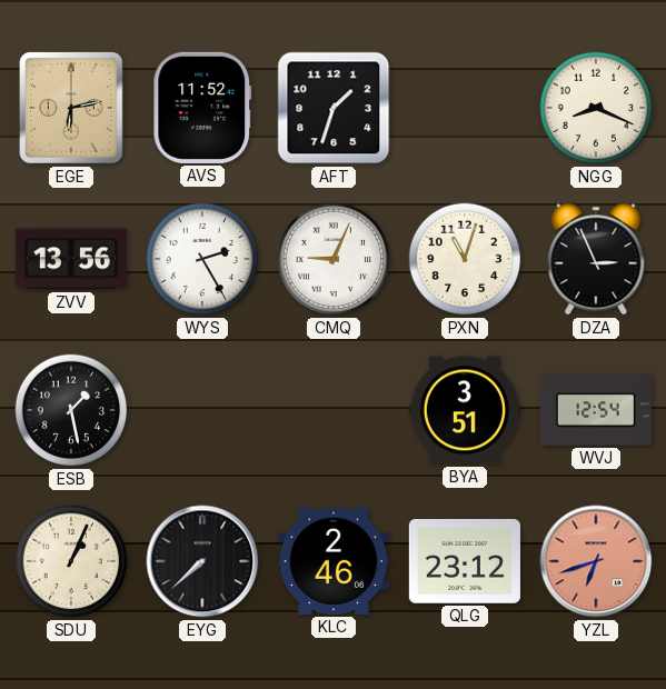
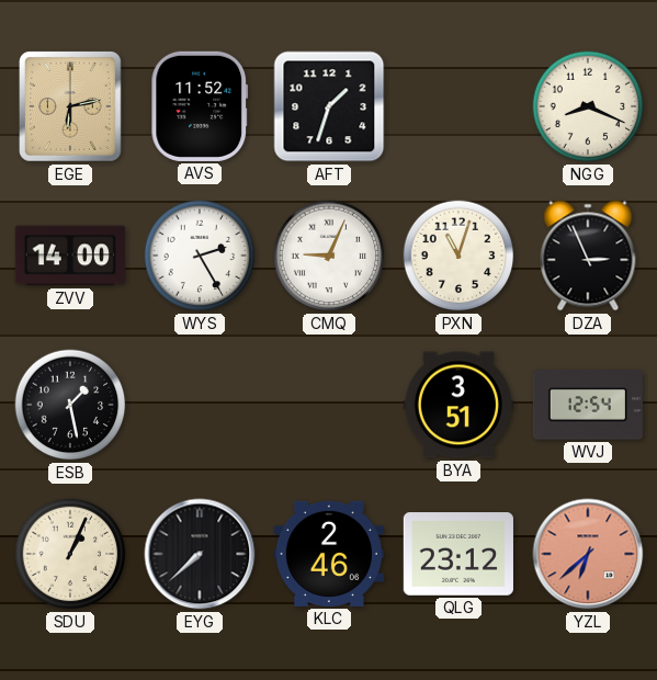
ZVV: 13:56 -> 14:00 (70, 256)
YZL: 6:42 -> 6:38 (588, 554)
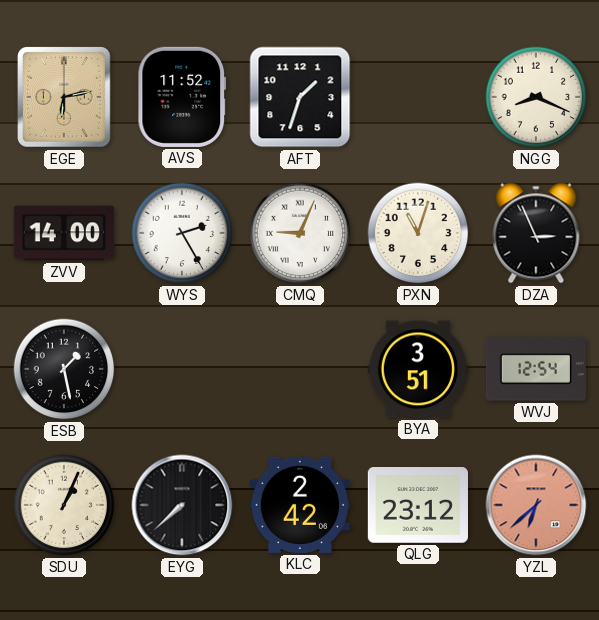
KLC: 2:46 -> 2:42 (300, 505)
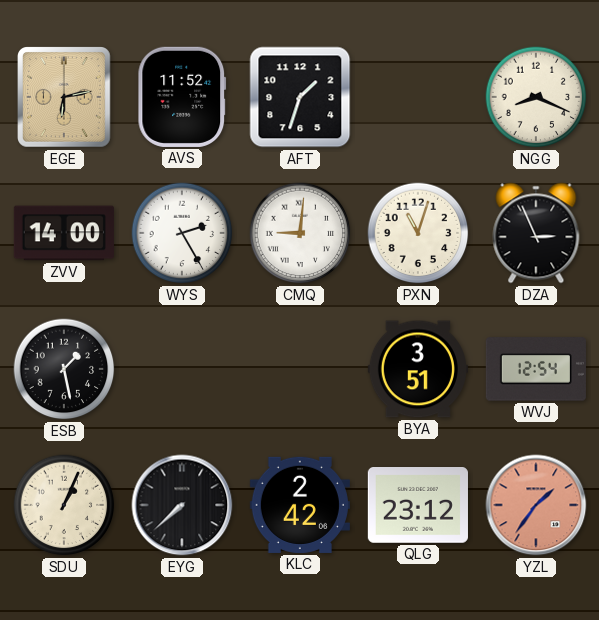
CMQ: 9:04 -> 9:01 (300, 233)
YZL: 6:38 -> 1:36 (536, 505)
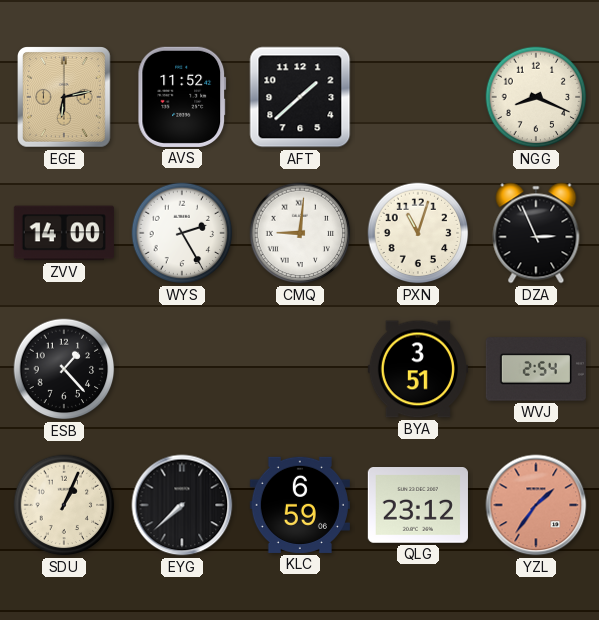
AFT: 1:33 -> 1:38 (300, 97)
ESB: 1:28 -> 1:23 (64, 369)
WVJ: 12:54 -> 2:54 (536, 369)
KLC: 2:42 -> 6:59 (300, 505)
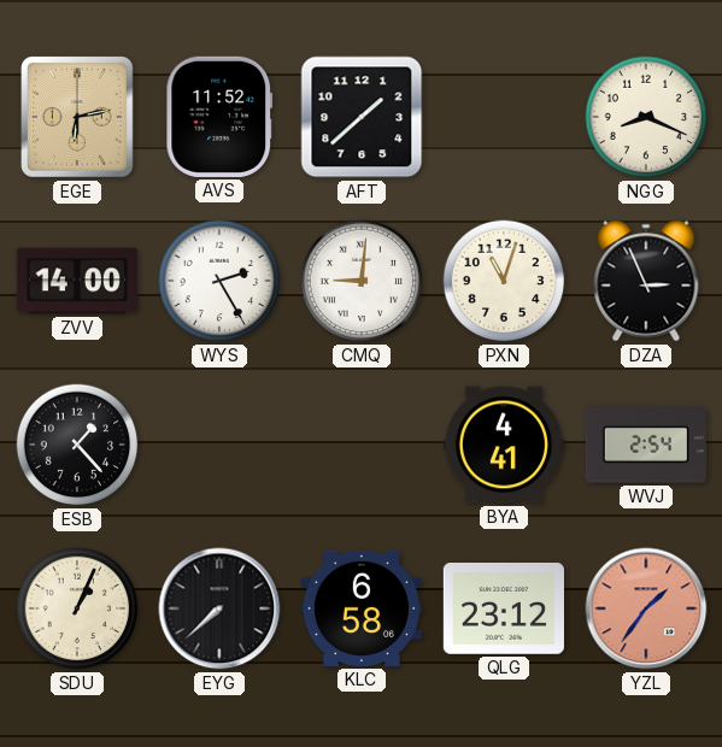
BYA: 3:51 -> 4:41 (504, 445)
KLC: 6:59 -> 6:58 (362, 608)
